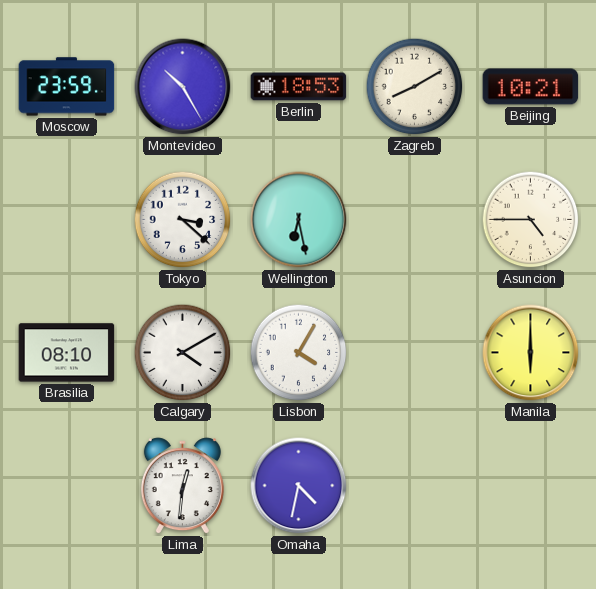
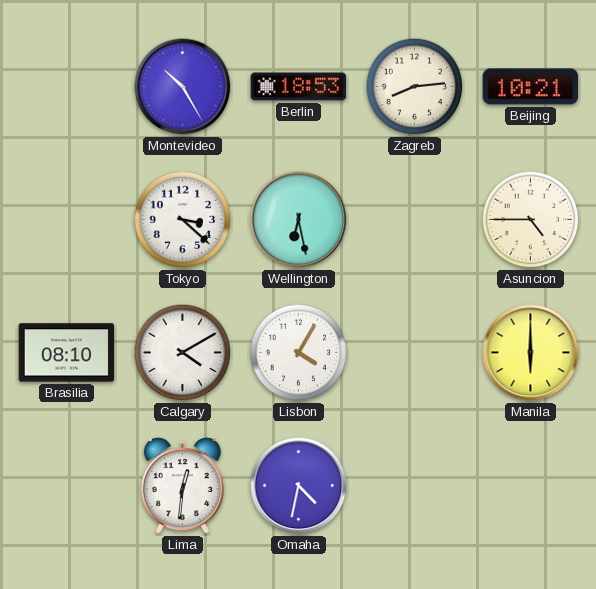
Moscow: 23:59 -> none (67, 87)
Zagreb: 8:10 -> 8:14 (415, 87)
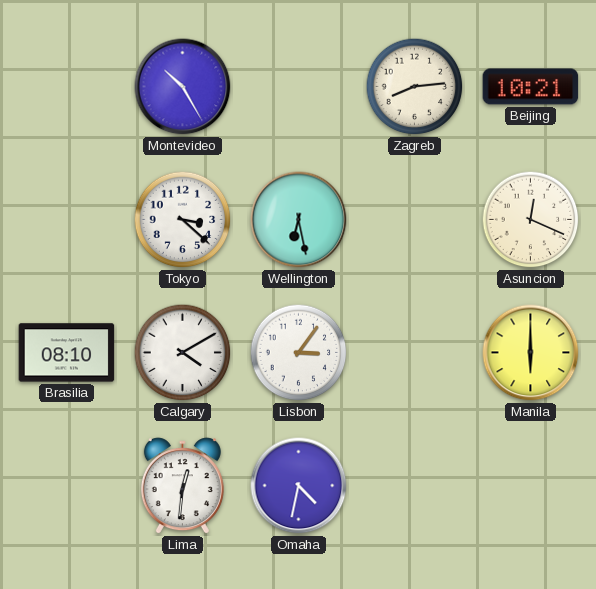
Berlin: 18:53 -> none (299, 87)
Asuncion: 4:45 -> 12:19 (531, 220)
Lisbon: 4:05 -> 3:06 (299, 353)
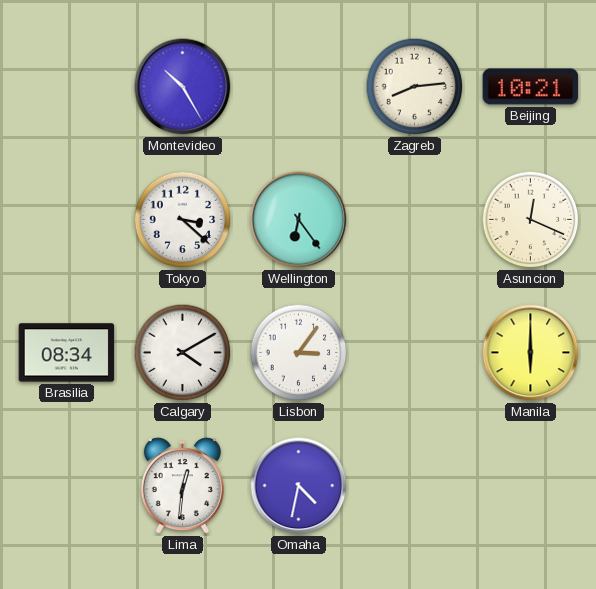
Wellington: 6:28 -> 6:24 (299, 220)
Brasilia: 08:10 -> 08:34 (67, 353)
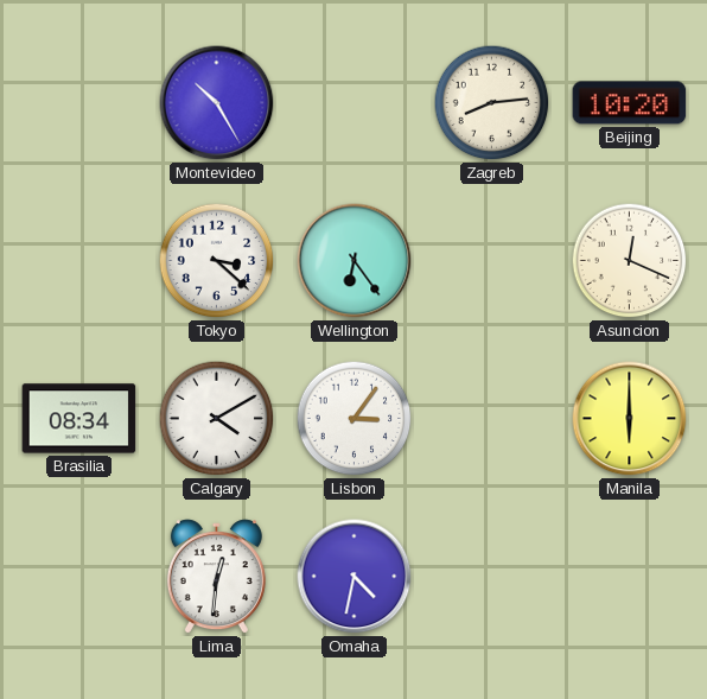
Beijing: 10:21 -> 10:20 (630, 103)
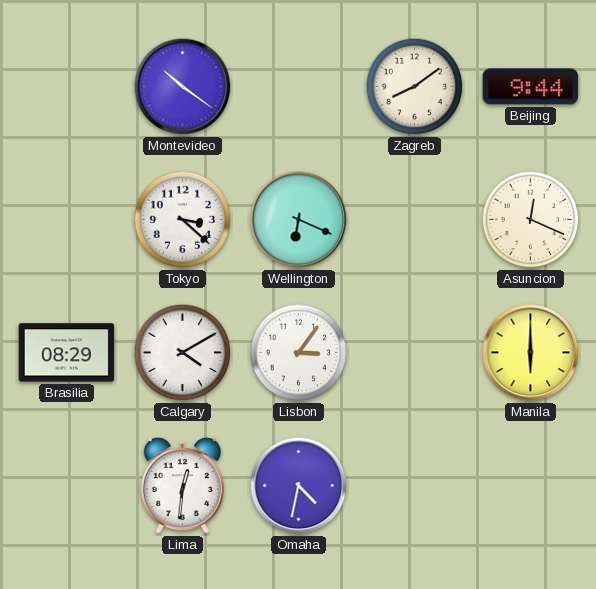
Montevideo: 10:25 -> 10:21 (183, 87)
Zagreb: 8:14 -> 8:09 (415, 87)
Beijing: 10:20 -> 9:44 (531, 87)
Wellington: 6:24 -> 6:19 (299, 220)
Brasilia: 08:34 -> 08:29 (67, 353)
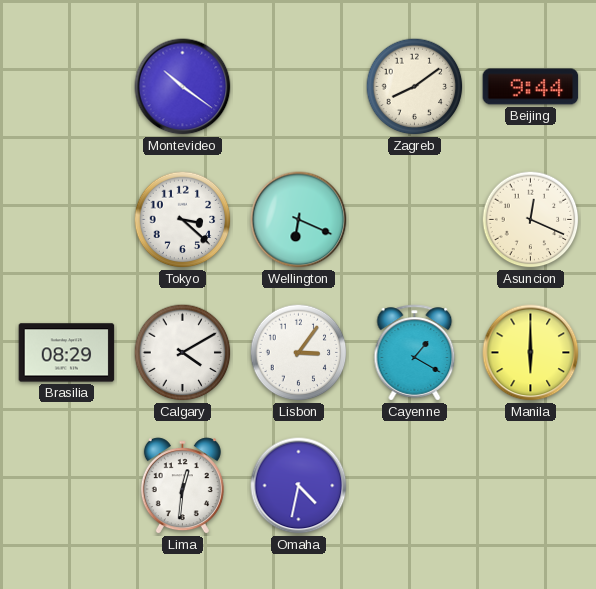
Cayenne: none -> 1:20 (415, 353)
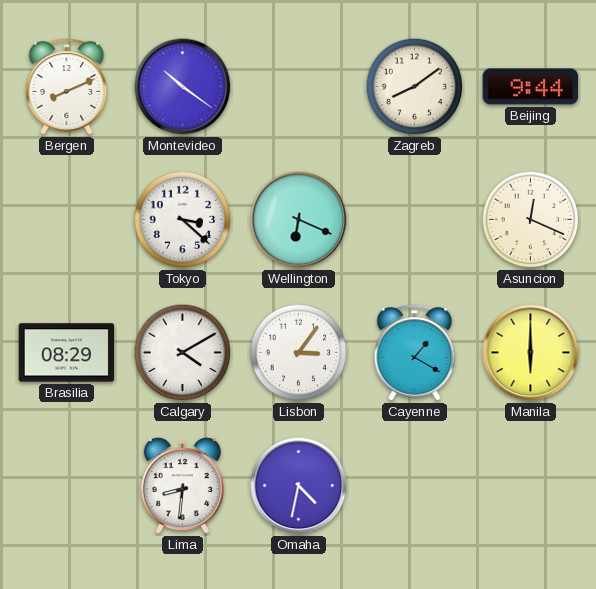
Bergen: none -> 8:11 (67, 87)
Lima: 12:31 -> 8:31 (182, 486)
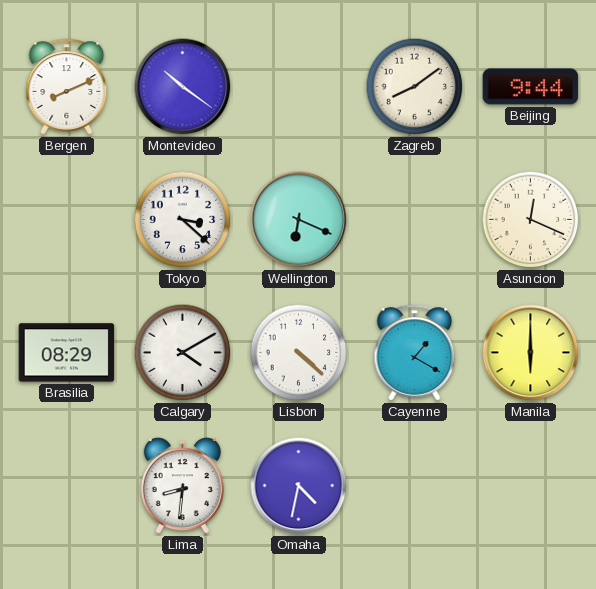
Lisbon: 3:06 -> 4:22 (299, 353)
